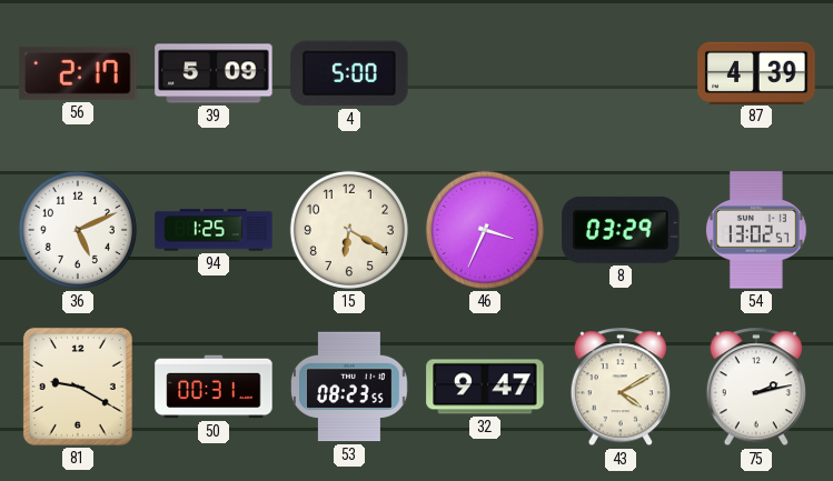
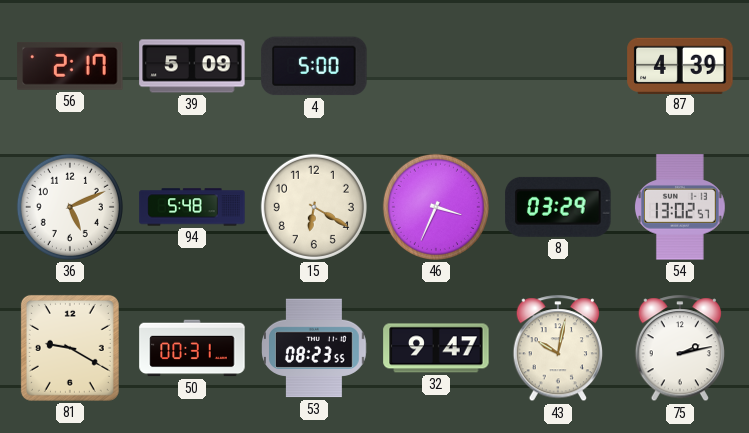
94: 1:25 -> 5:48 (192, 207)
43: 4:10 -> 10:02 (557, 349)
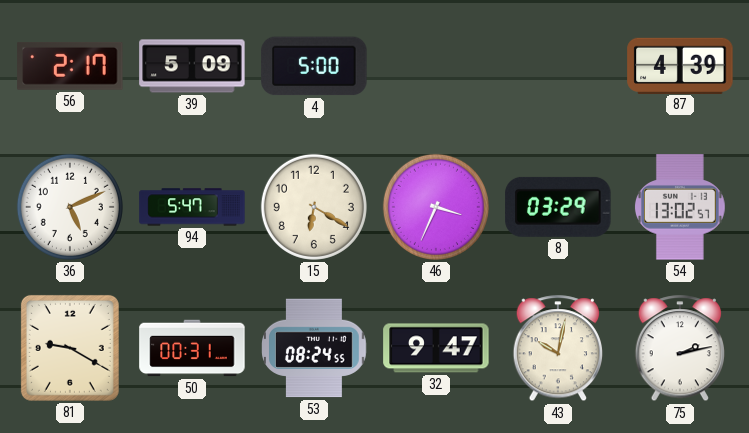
94: 5:48 -> 5:47 (192, 207)
53: 08:23 -> 08:24 (315, 348)
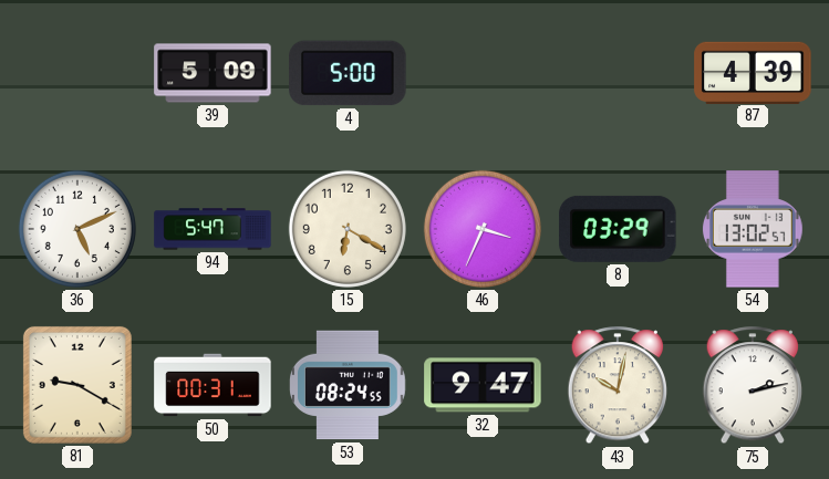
56: 2:17 -> none (70, 66)
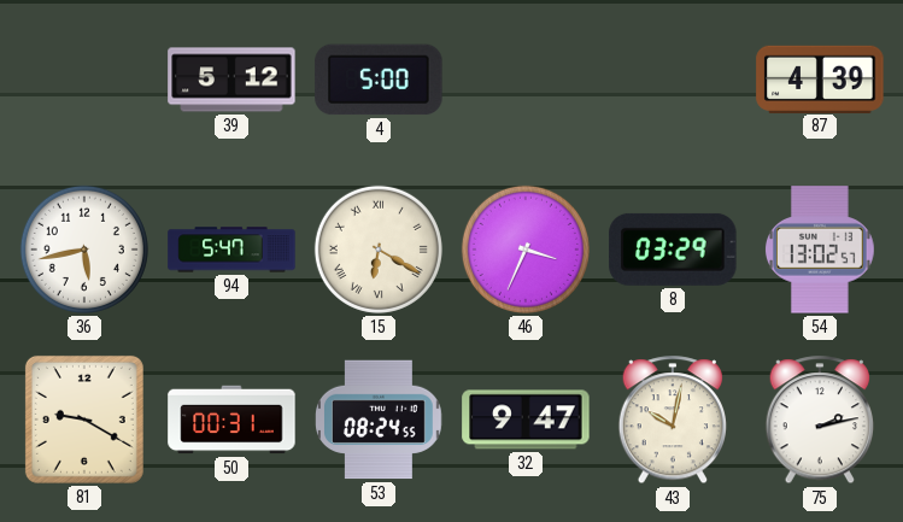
39: 5:09 -> 5:12 (231, 80)
36: 5:11 -> 5:43 (84, 250)
15 numerals: Arabic -> Roman (379, 250)
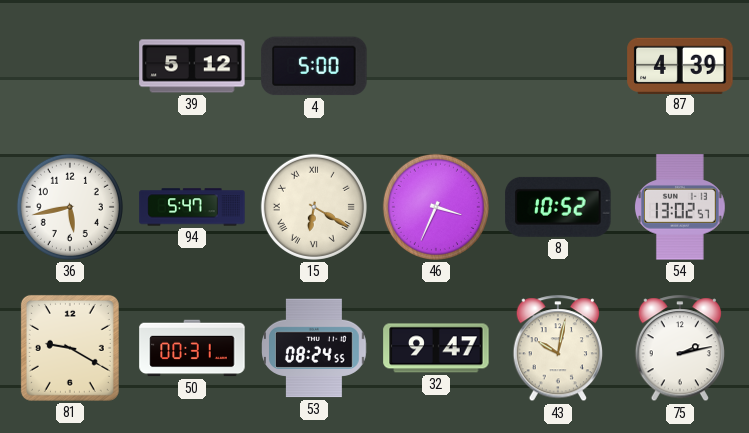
8: 03:29 -> 10:52 (558, 207)
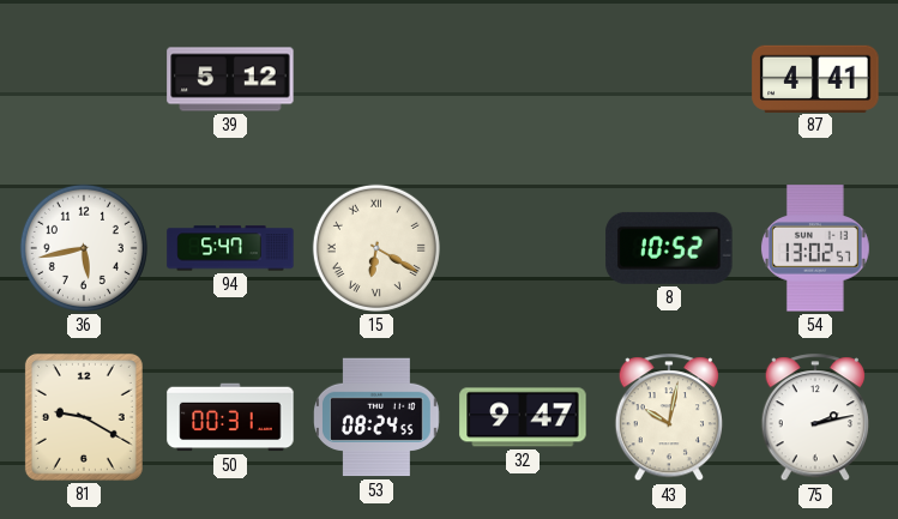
4: 5:00 -> none (314, 66)
87: 4:39 -> 4:41 (815, 78)
46: 3:34 -> none (436, 207)
